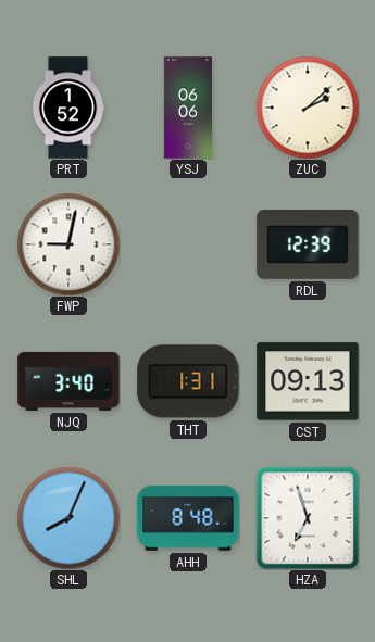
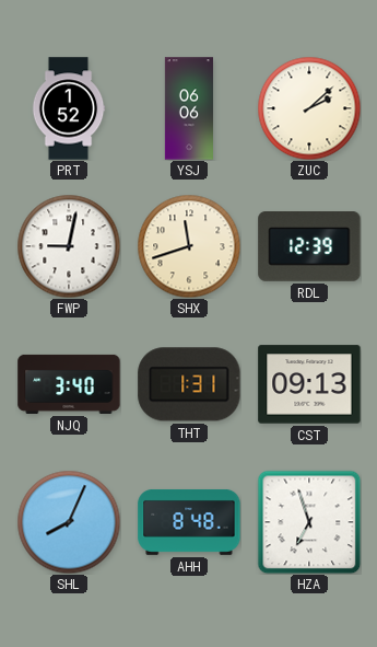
SHX: none -> 11:42 (189, 246)
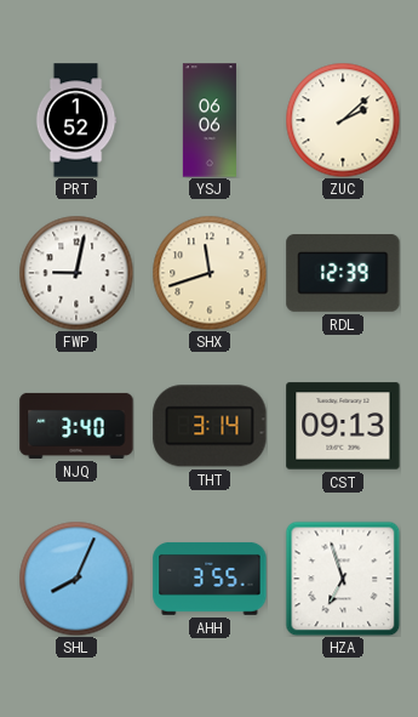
THT: 1:31 -> 3:14 (210, 426)
AHH: 8:48 -> 3:55 (210, 579)
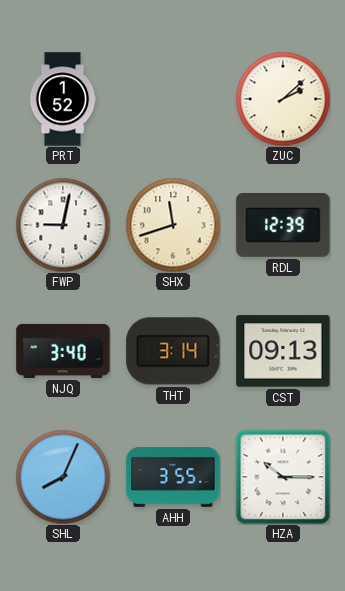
YSJ: 06:06 -> none (210, 120)
HZA: 6:57 -> 10:15 (283, 477)
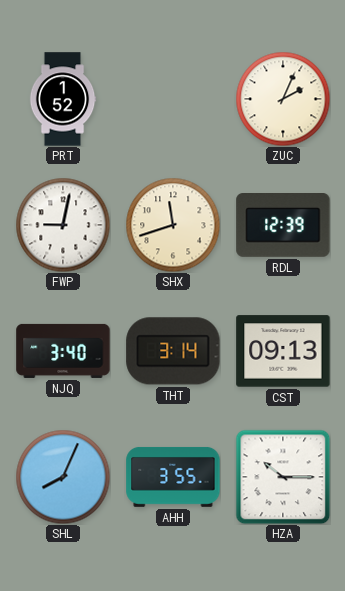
ZUC: 2:08 -> 2:04 (283, 99)
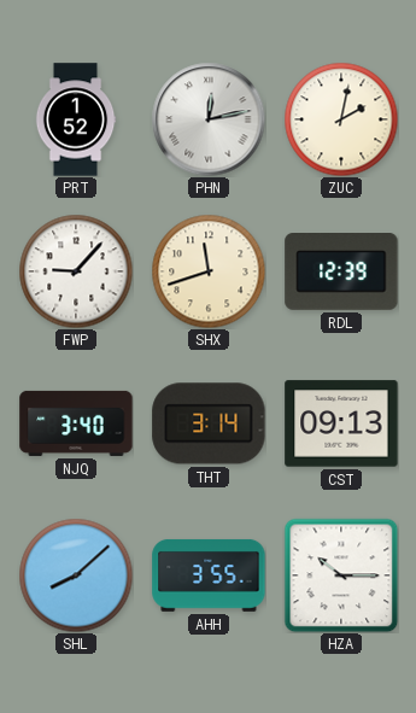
PHN: none -> 12:13 (209, 119)
ZUC: 2:04 -> 2:02 (341, 119)
FWP: 9:02 -> 9:07 (76, 271)
SHL: 8:04 -> 8:08 (76, 575)
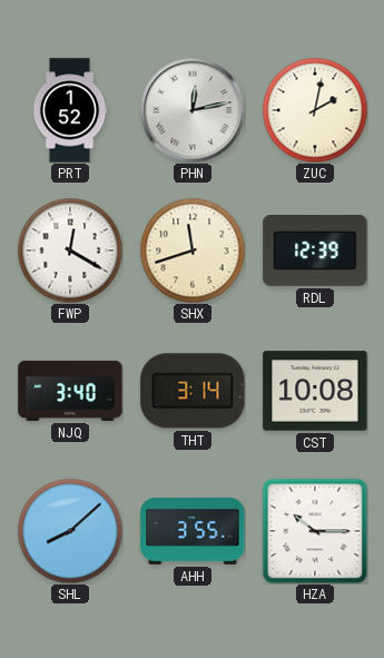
FWP: 9:07 -> 12:20 (70, 251)
CST: 09:13 -> 10:08 (315, 391)
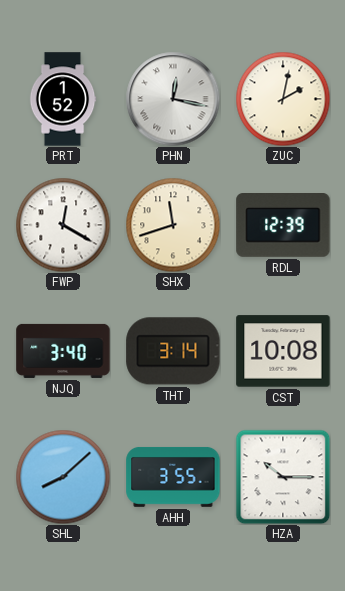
PHN: 12:13 -> 12:17 (173, 99)
